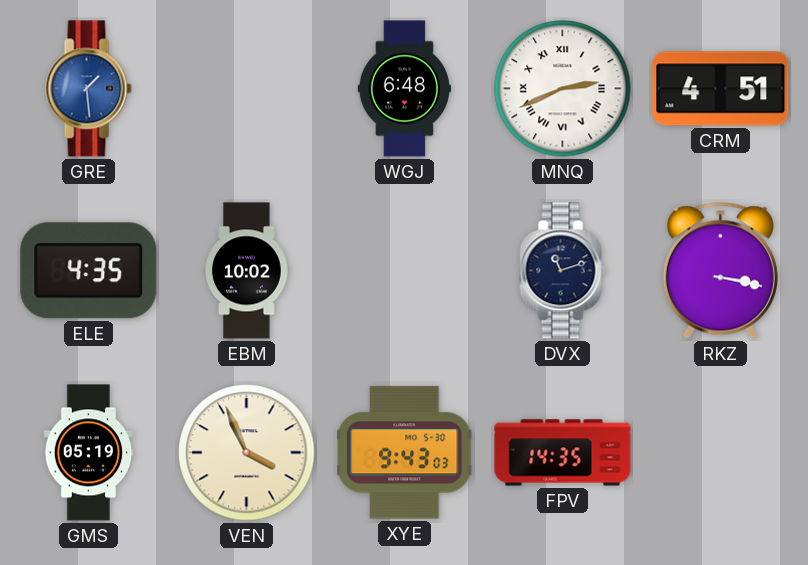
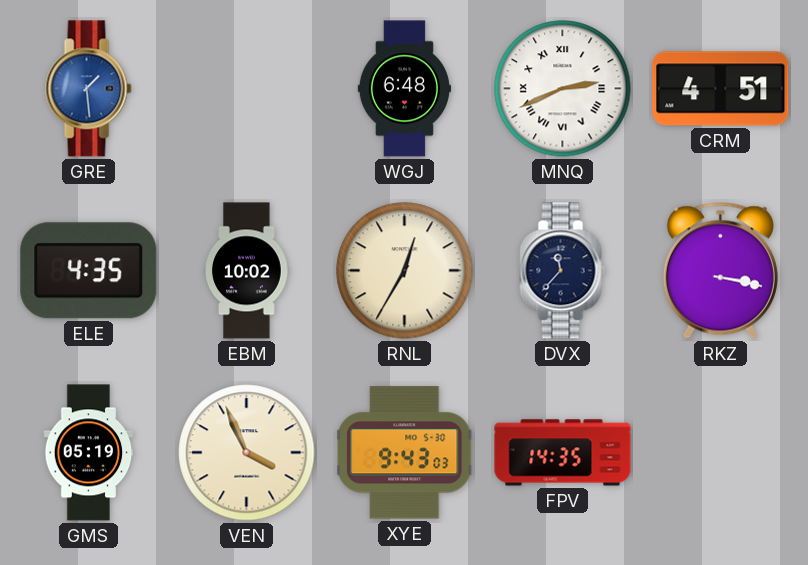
RNL: none -> 12:35 (405, 271)
DVX: 11:12 -> 11:37 (563, 271)
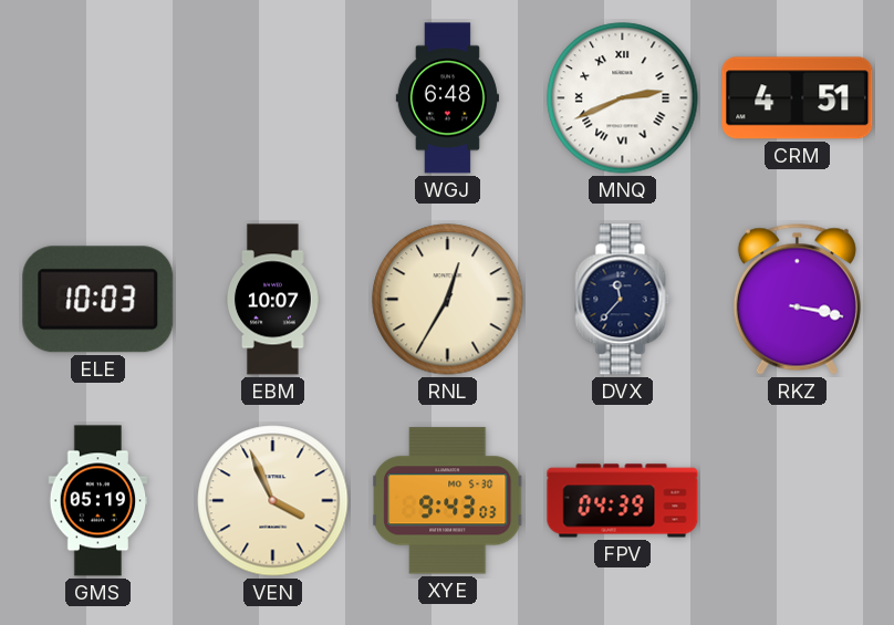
GRE: 1:29 -> none (89, 89)
ELE: 4:35 -> 10:03 (98, 300)
EBM: 10:02 -> 10:07 (273, 300)
FPV: 14:35 -> 04:39 (623, 501)
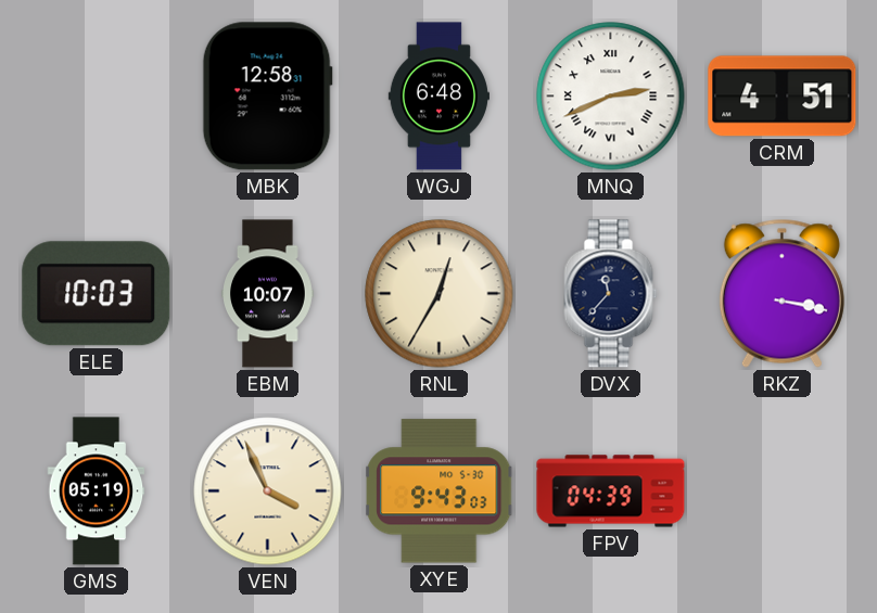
MBK: none -> 12:58 (267, 97)
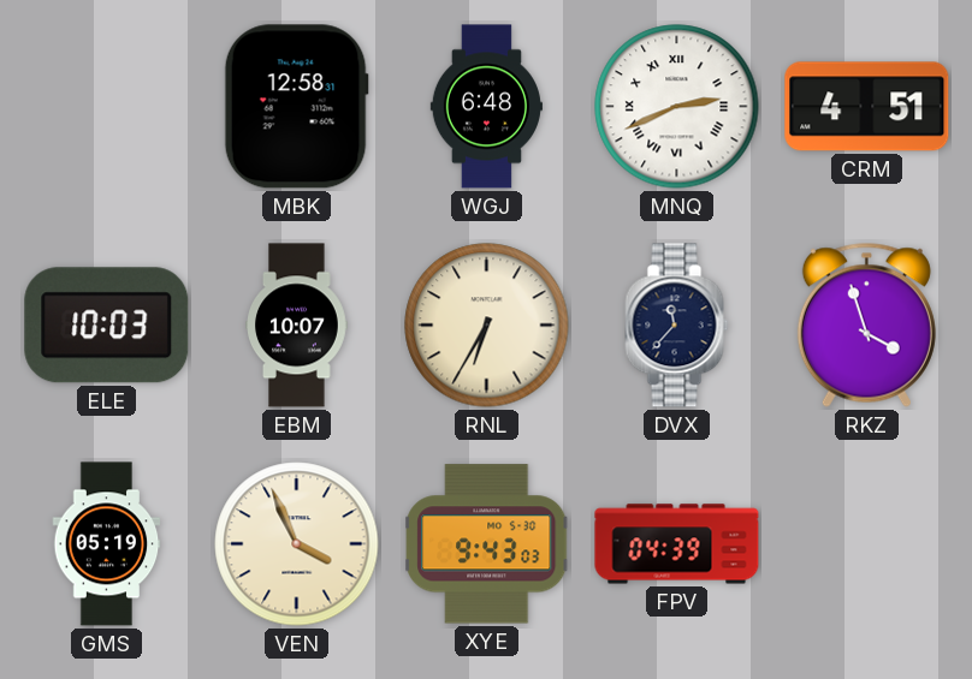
RNL: 12:35 -> 6:35 (487, 326)
RKZ: 3:17 -> 3:57 (866, 324)
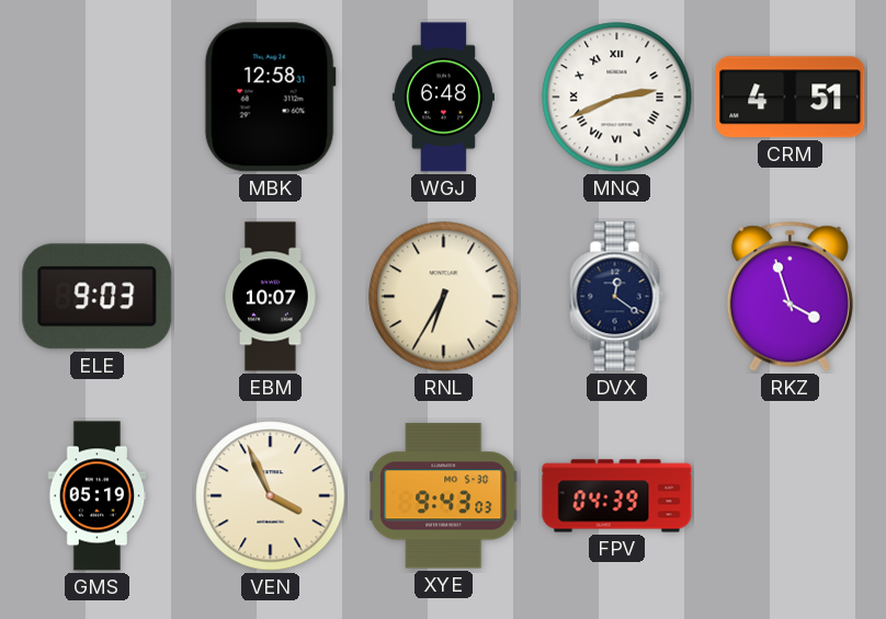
ELE: 10:03 -> 9:03 (98, 297)
DVX: 11:37 -> 12:21 (617, 297)
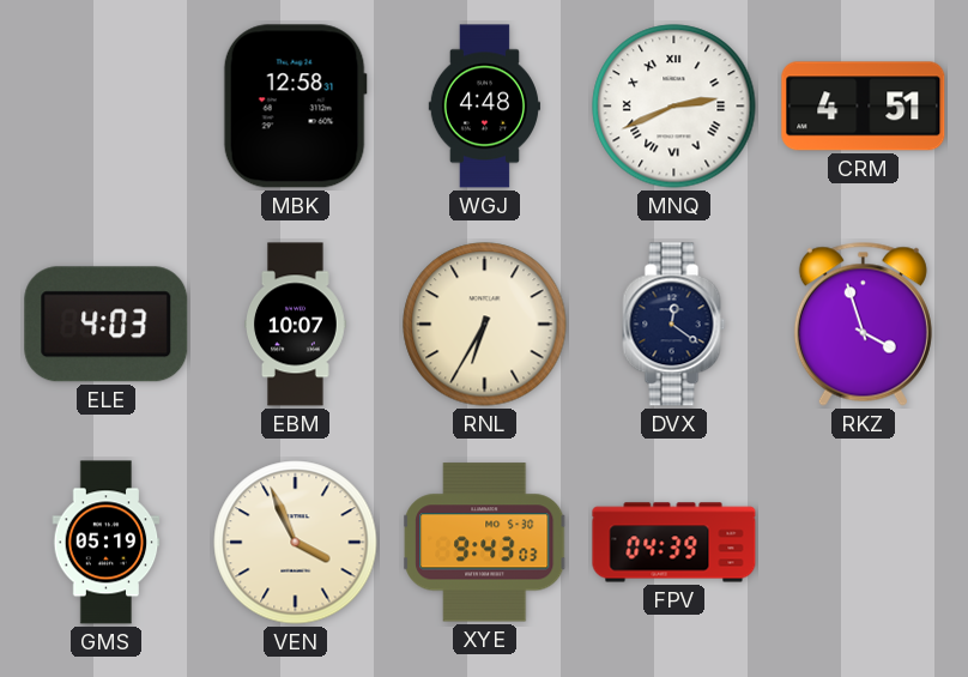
WGJ: 6:48 -> 4:48 (484, 107)
ELE: 9:03 -> 4:03 (107, 325)
